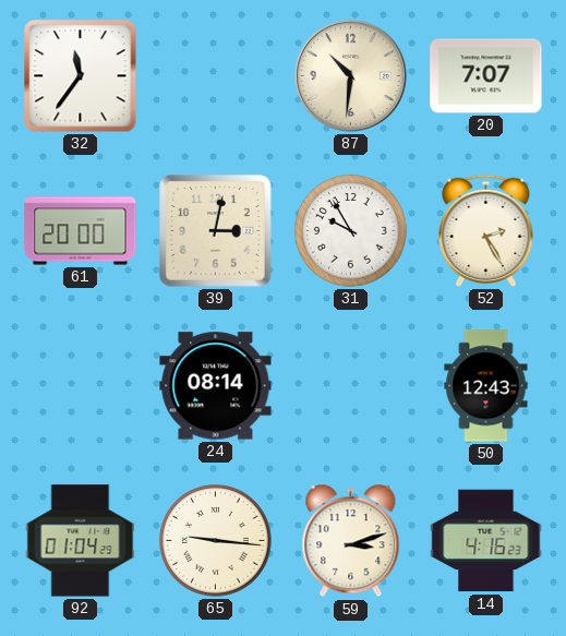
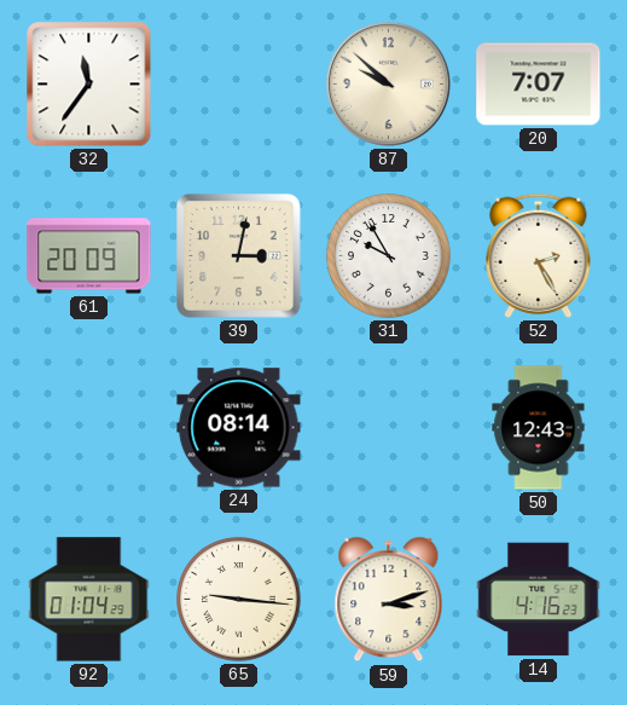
87: 10:31 -> 9:52 (388, 83)
61: 20:00 -> 20:09 (89, 256)
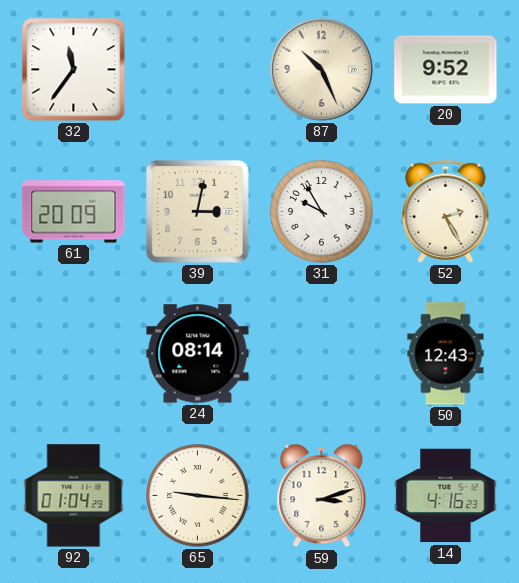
87: 9:52 -> 10:26 (321, 69)
20: 7:07 -> 9:52 (446, 70)
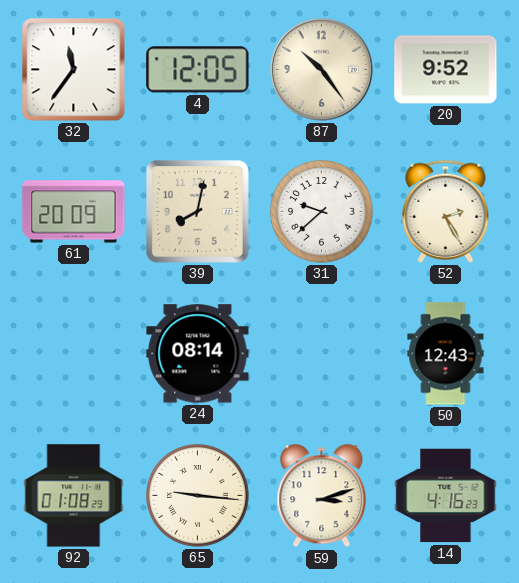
4: none -> 12:05 (198, 70)
87: 10:26 -> 10:24 (321, 69)
39: 3:02 -> 8:02 (198, 212)
31: 9:55 -> 9:38 (322, 212)
92: 01:04 -> 01:08 (74, 496)
